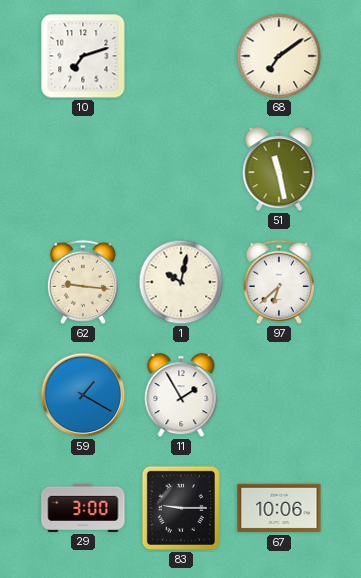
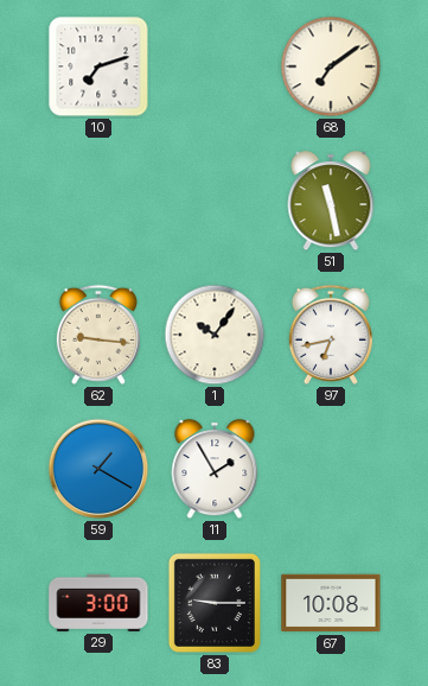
1: 10:02 -> 10:06 (215, 335)
97: 6:38 -> 6:43 (331, 335)
67: 10:06 -> 10:08 (331, 603)
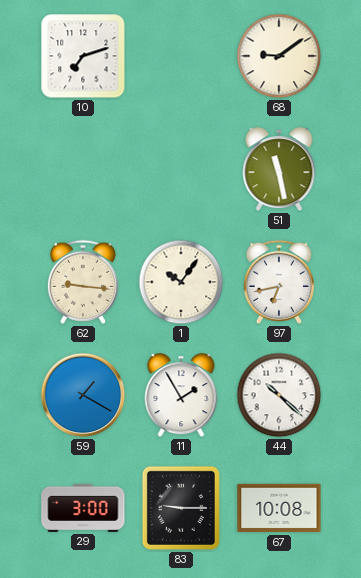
68: 7:09 -> 9:09 (279, 56)
44: none -> 10:22 (279, 395)
